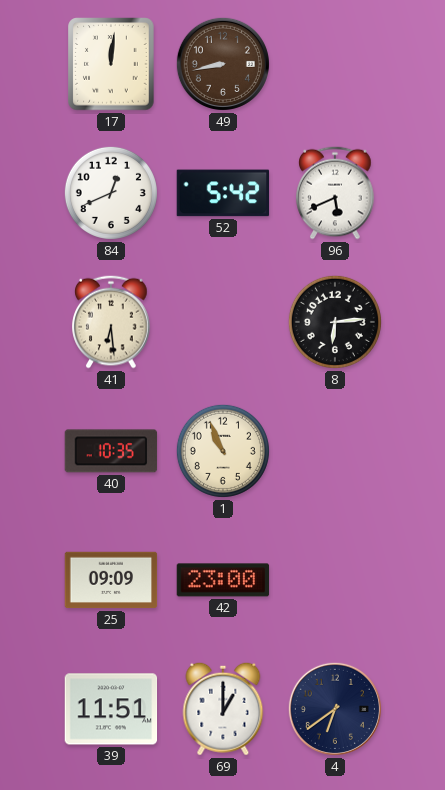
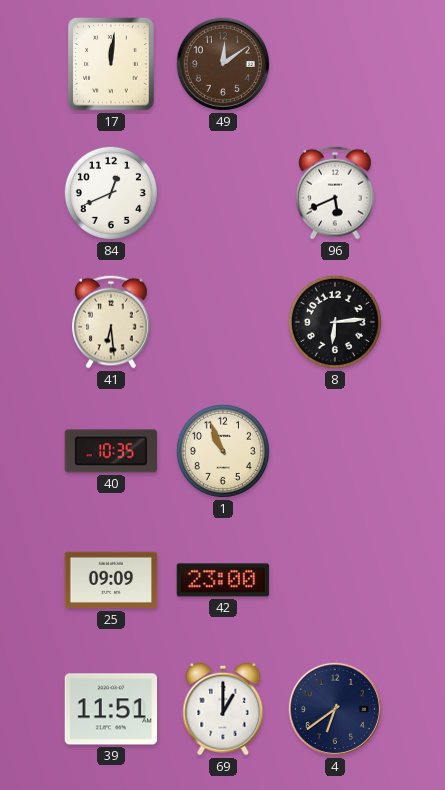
49: 8:43 -> 12:09 (223, 64)
52: 5:42 -> none (223, 193)
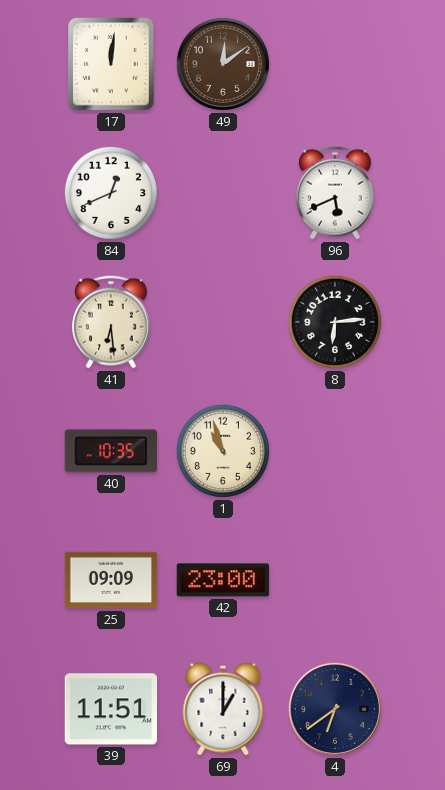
1: 10:56 -> 10:57 (223, 451)
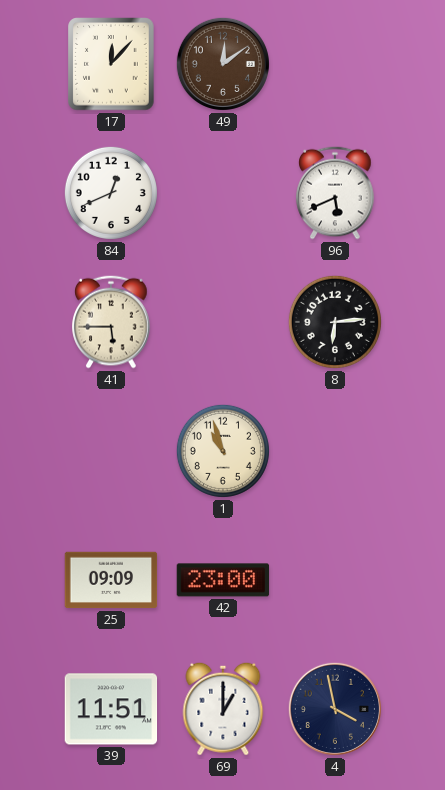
17: 12:01 -> 12:07 (111, 64)
41: 6:29 -> 5:45 (111, 322)
40: 10:35 -> none (111, 451)
4: 6:39 -> 3:58 (335, 709)
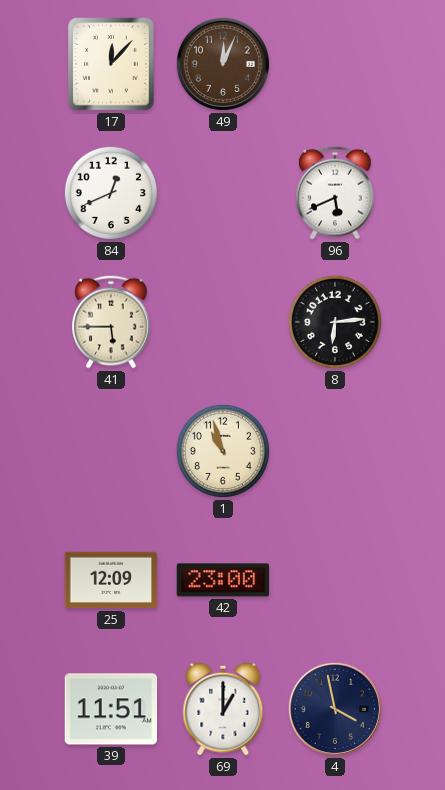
49: 12:09 -> 12:04 (223, 64)
25: 09:09 -> 12:09 (111, 580)
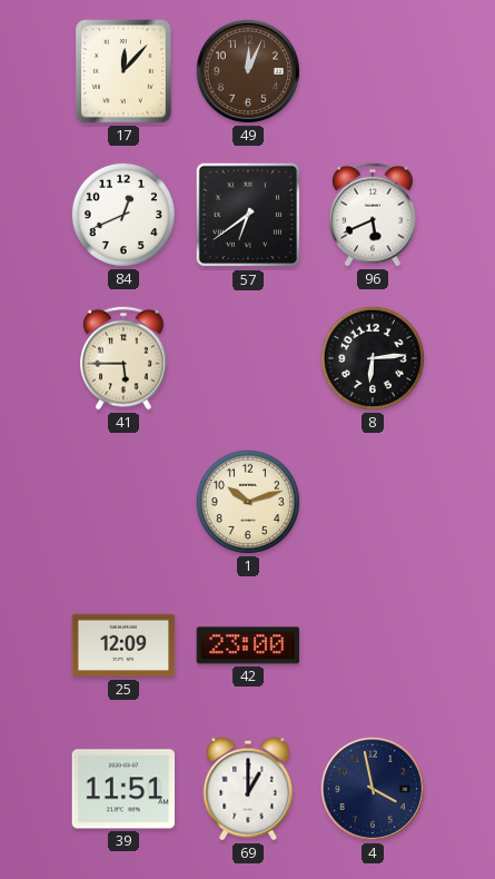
57: none -> 6:39 (248, 215)
1: 10:57 -> 10:12 (248, 502)
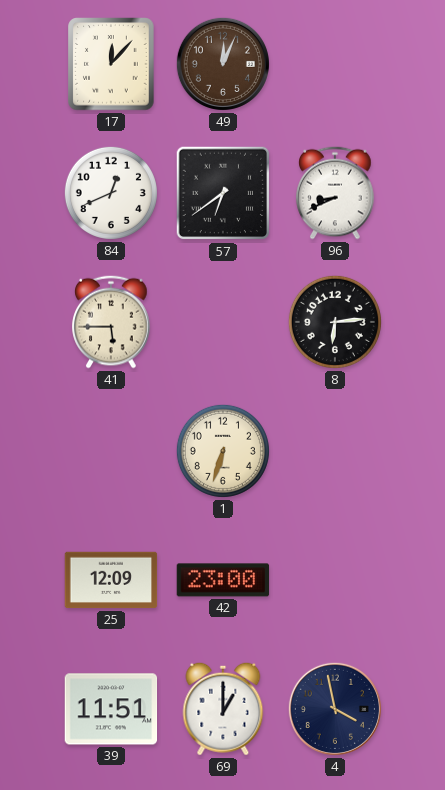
96: 5:41 -> 8:41 (335, 193)
1: 10:12 -> 6:33 (223, 451)
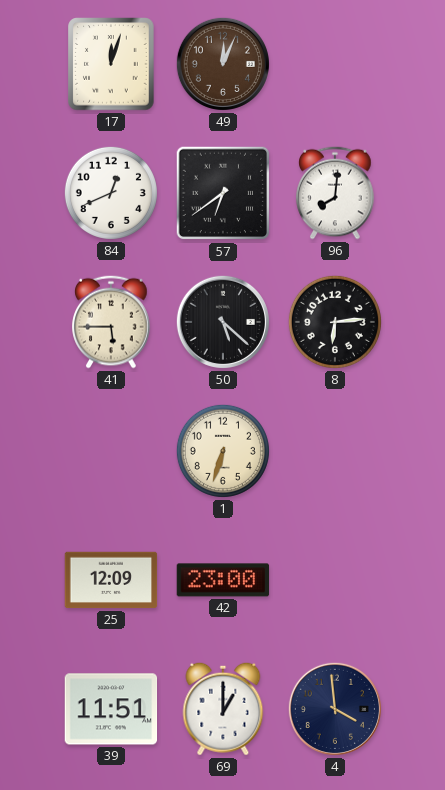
17: 12:07 -> 12:03 (111, 64)
96: 8:41 -> 8:01 (335, 193)
50: none -> 5:22 (223, 322)
4: 3:58 -> 3:59 (335, 709)
